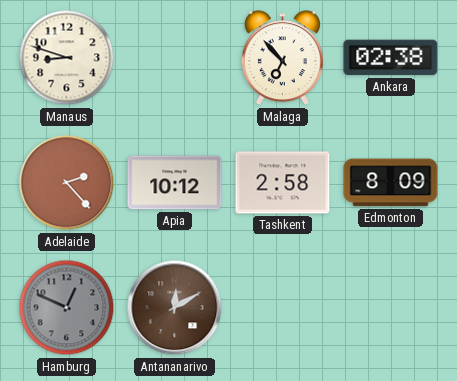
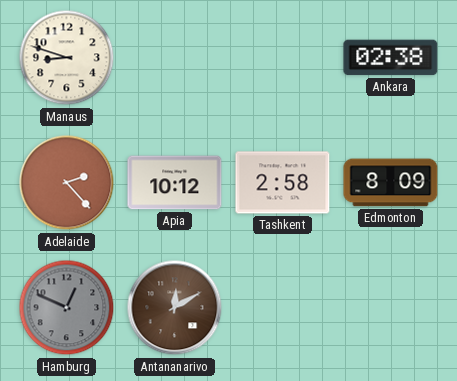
Malaga: 6:53 -> none (282, 58)
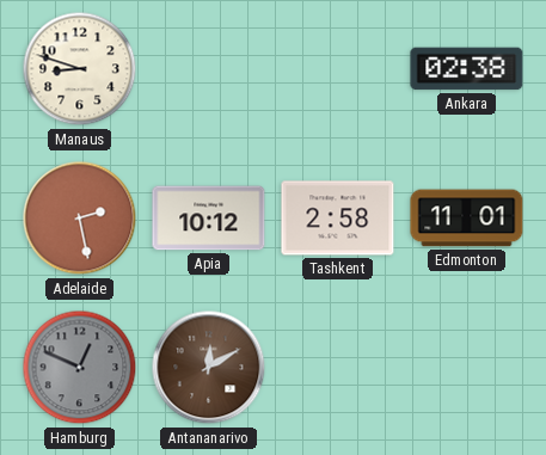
Adelaide: 2:23 -> 2:28 (80, 219)
Edmonton: 8:09 -> 11:01 (467, 219)
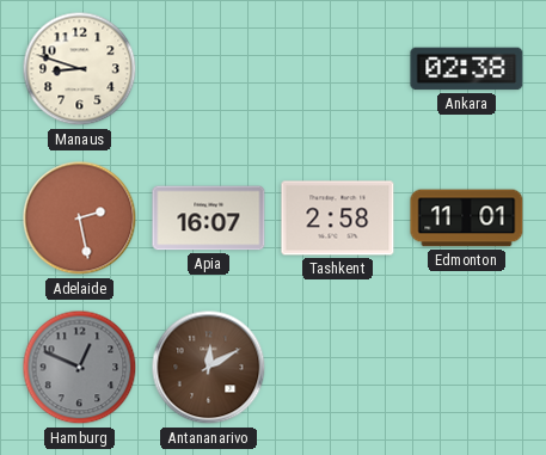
Apia: 10:12 -> 16:07 (209, 219)
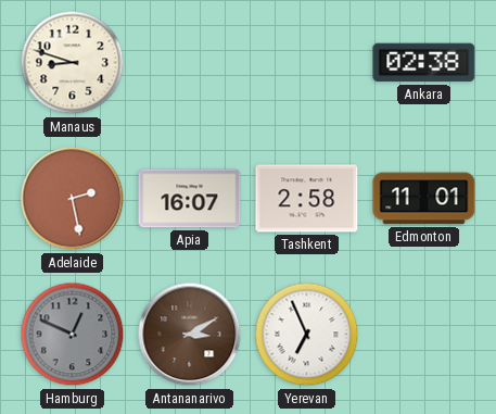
Antananarivo: 12:10 -> 3:10 (190, 335)
Yerevan: none -> 6:56 (307, 335)
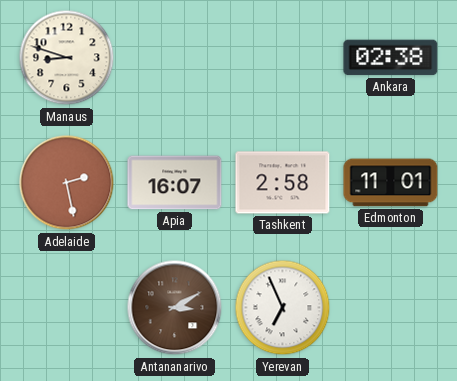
Hamburg: 12:49 -> none (73, 335)
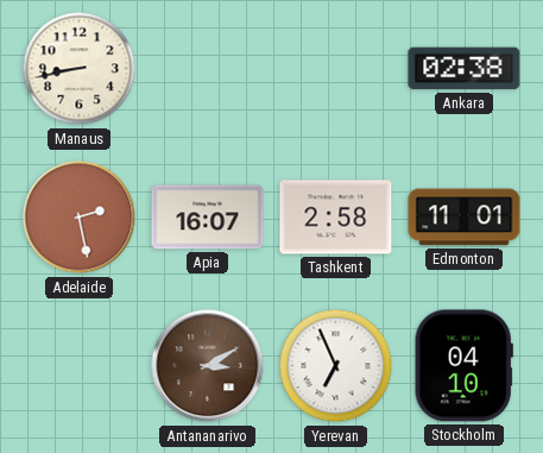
Manaus: 8:48 -> 8:43 (80, 69)
Stockholm: none -> 04:10 (463, 366)
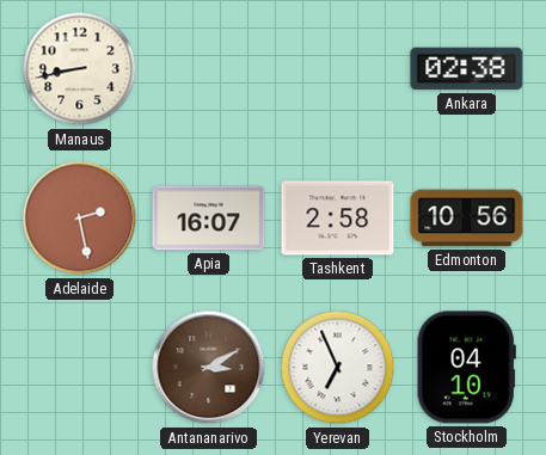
Edmonton: 11:01 -> 10:56 (467, 219)
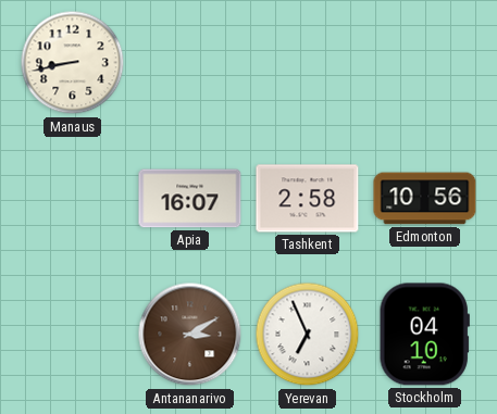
Ankara: 02:38 -> none (467, 69)
Adelaide: 2:28 -> none (80, 219)
